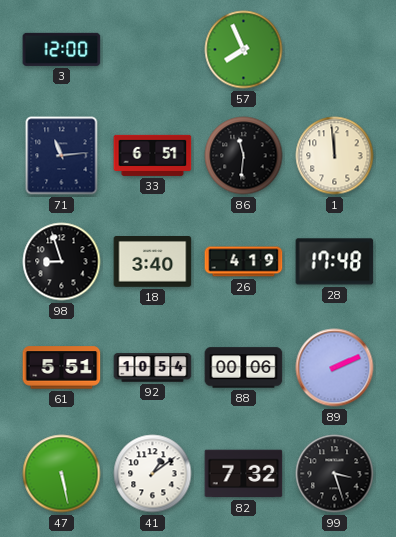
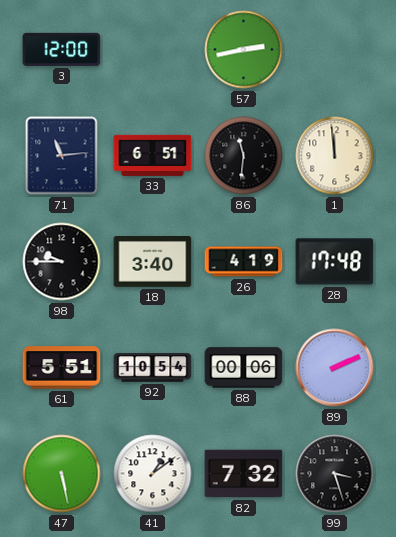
57: 7:56 -> 2:43 (244, 50)
98: 8:57 -> 9:45 (62, 262)
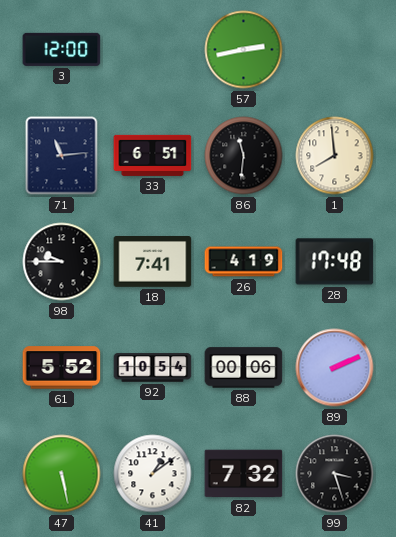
1: 11:59 -> 7:59 (335, 156)
18: 3:40 -> 7:41 (153, 262)
61: 5:51 -> 5:52 (62, 368)
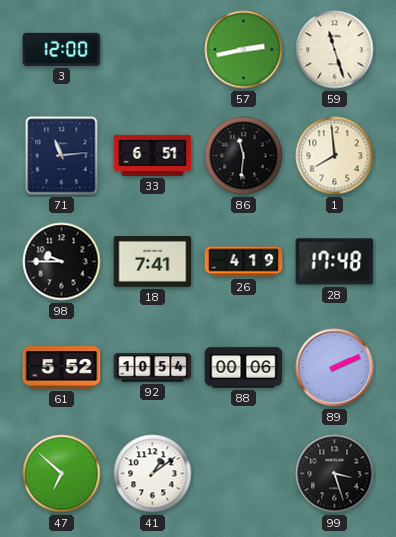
59: none -> 11:27 (335, 50)
47: 5:28 -> 6:52 (62, 474)
82: 7:32 -> none (244, 474)
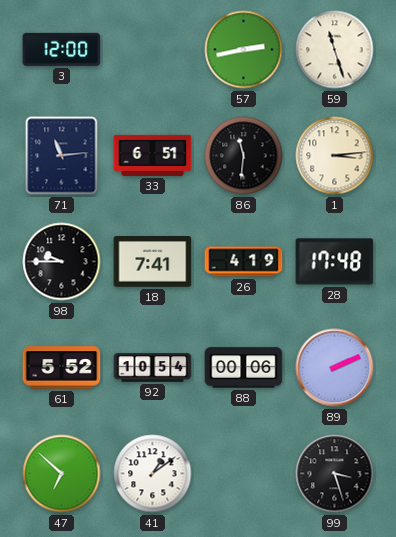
1: 7:59 -> 3:14 (335, 156)
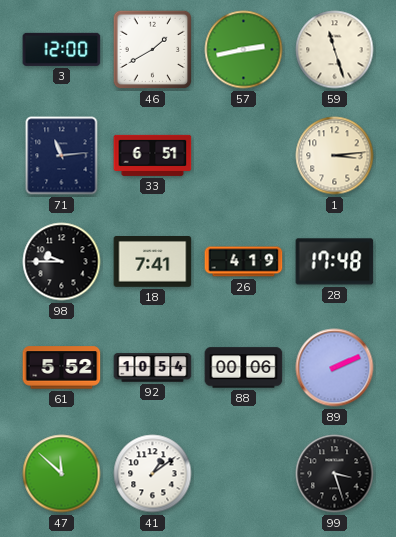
46: none -> 1:40 (153, 50)
86: 11:31 -> none (244, 156)
47: 6:52 -> 11:52 (62, 474)
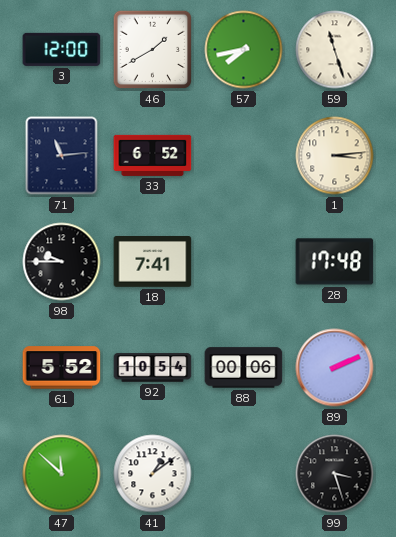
57: 2:43 -> 7:43 (244, 50)
33: 6:51 -> 6:52 (153, 155)
26: 4:19 -> none (244, 262)
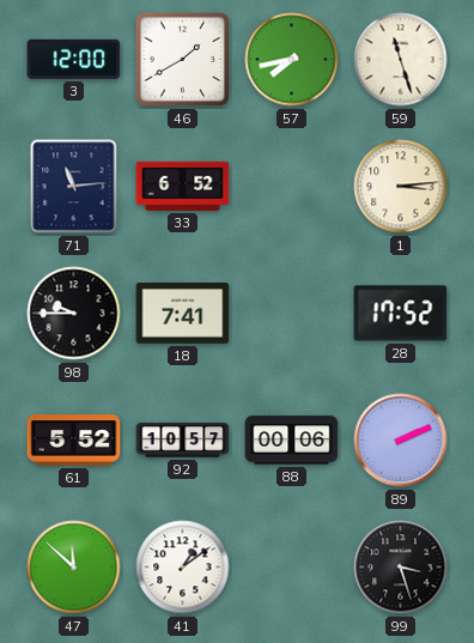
28: 17:48 -> 17:52 (401, 314)
92: 10:54 -> 10:57 (183, 441)
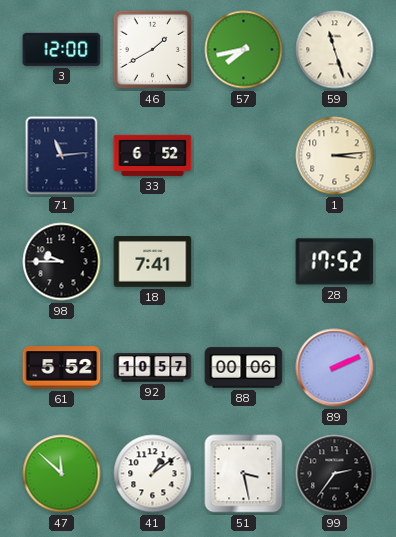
51: none -> 3:28 (244, 474)
99: 3:27 -> 2:36 (335, 474)
